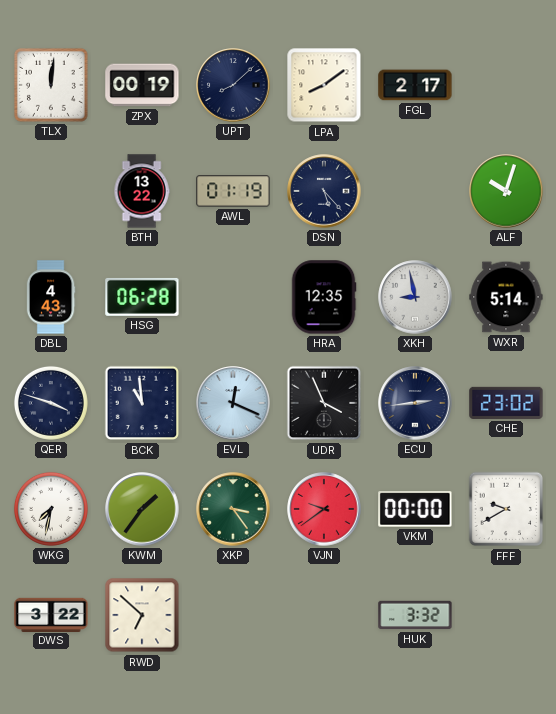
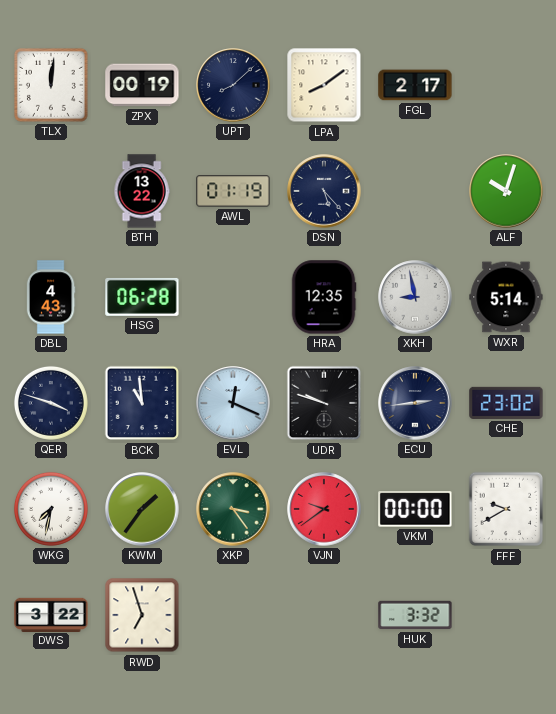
UDR: 3:56 -> 9:48 (324, 403)
RWD: 6:52 -> 6:57 (142, 615)
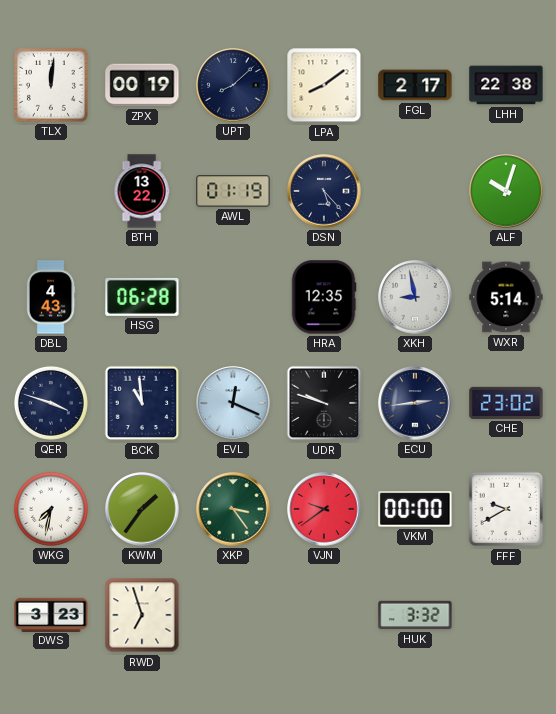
LHH: none -> 22:38 (506, 85)
DWS: 3:22 -> 3:23 (51, 614)
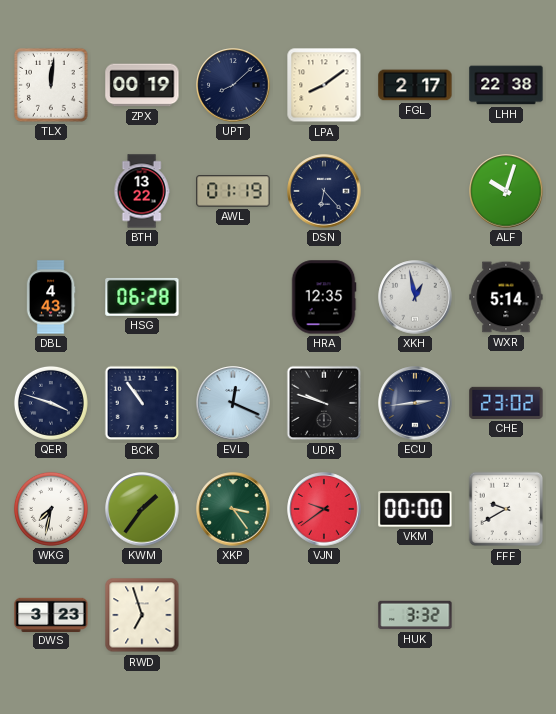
DSN: 5:23 -> 6:23 (324, 191)
XKH: 8:58 -> 12:58 (415, 297)
BCK: 10:59 -> 10:54 (142, 403)
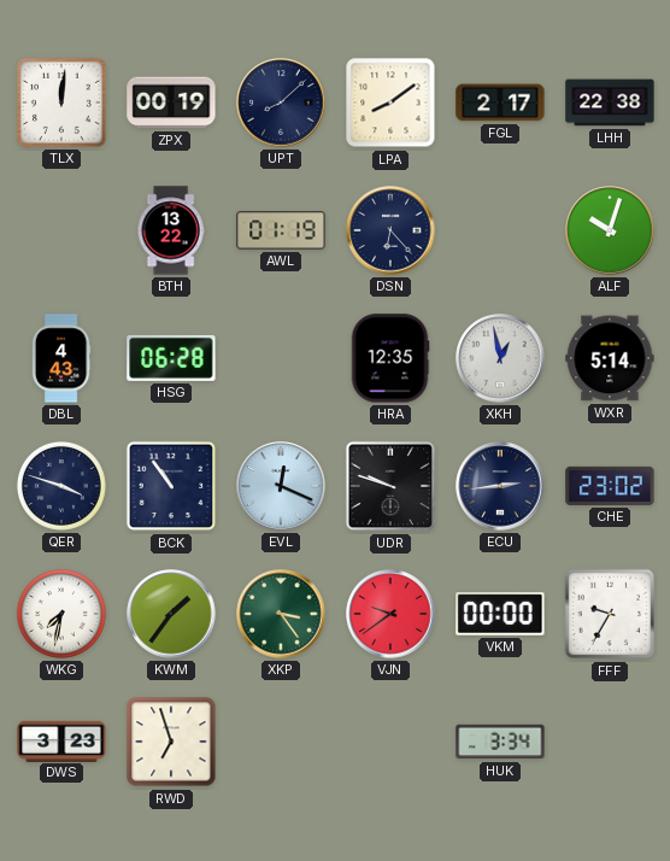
FFF: 9:40 -> 9:35 (610, 614)
HUK: 3:32 -> 3:34 (500, 742)
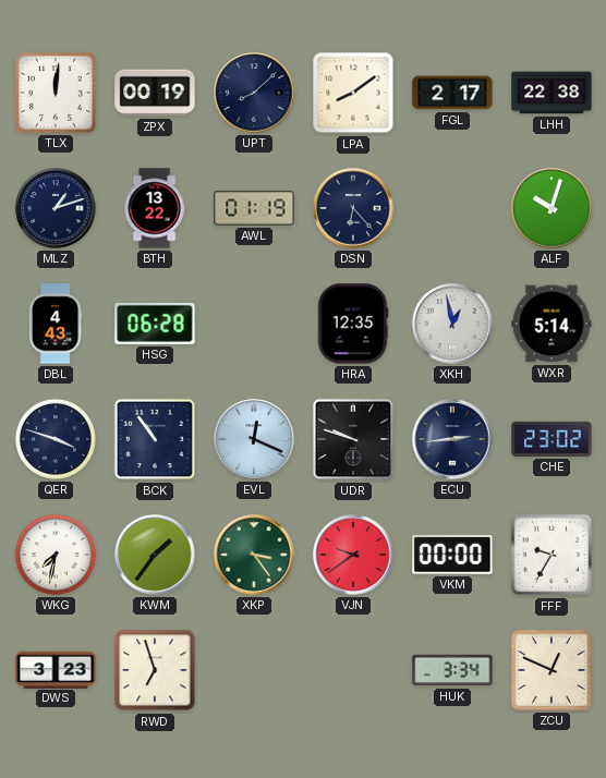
MLZ: none -> 1:12 (56, 208)
ZCU: none -> 12:49 (552, 670)
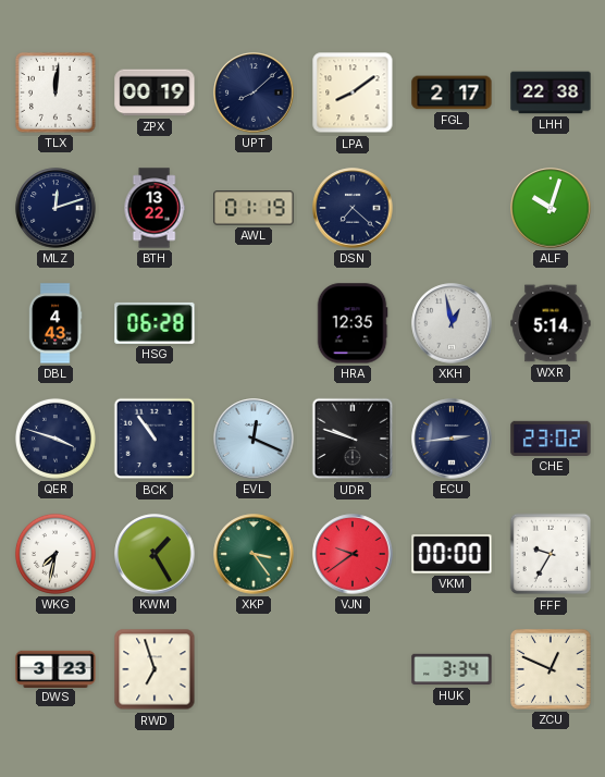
MLZ: 1:12 -> 12:12 (55, 208)
DSN: 6:23 -> 7:22 (353, 208)
KWM: 1:36 -> 1:25 (155, 554)
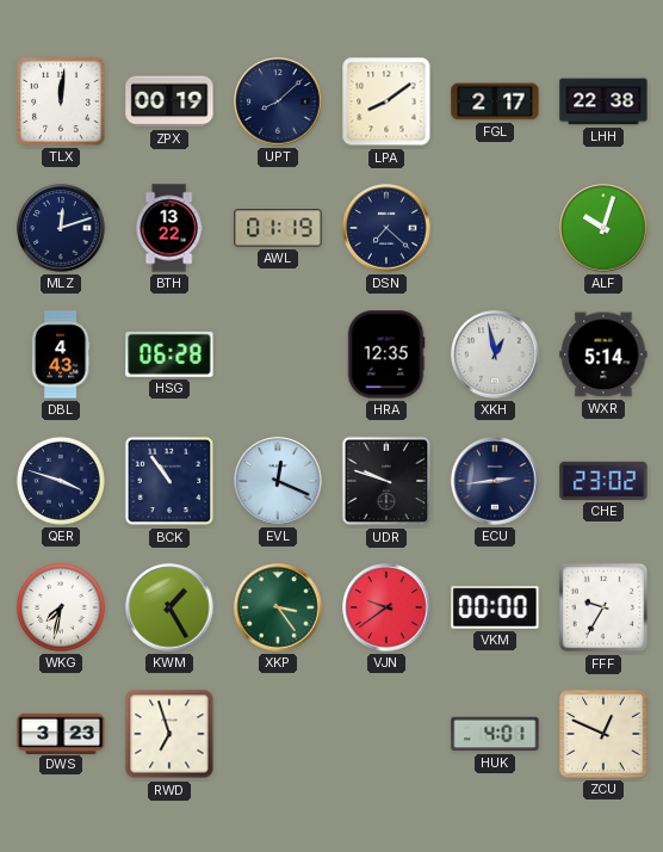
HUK: 3:34 -> 4:01 (495, 734)
